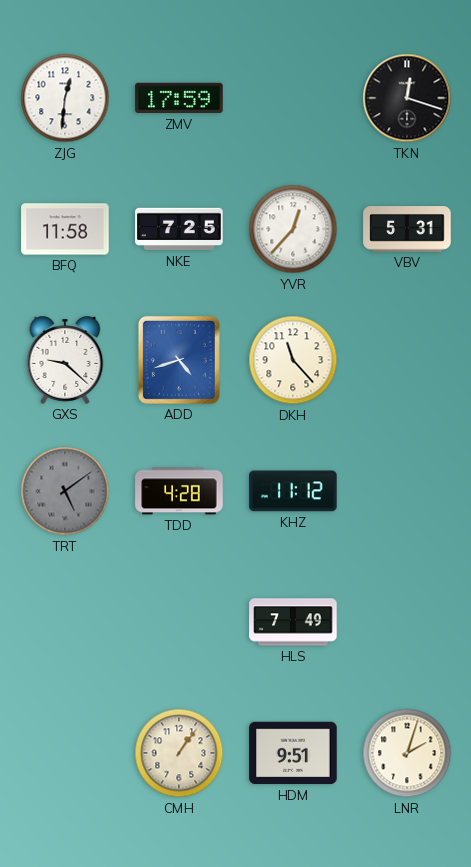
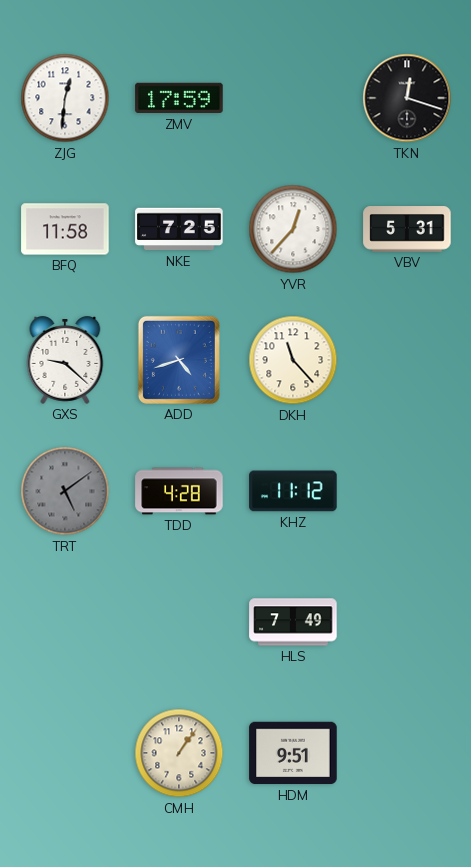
LNR: 2:03 -> none (407, 753)
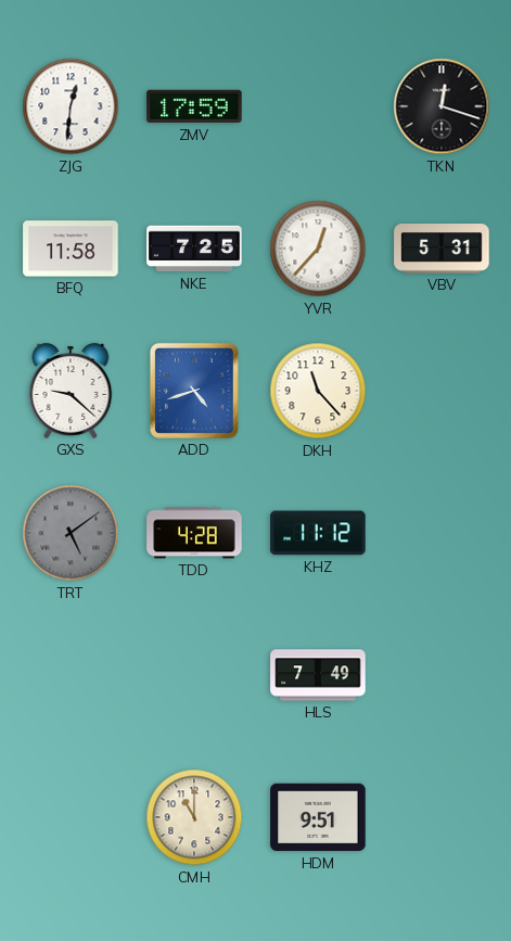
CMH: 1:06 -> 11:00 (194, 817)
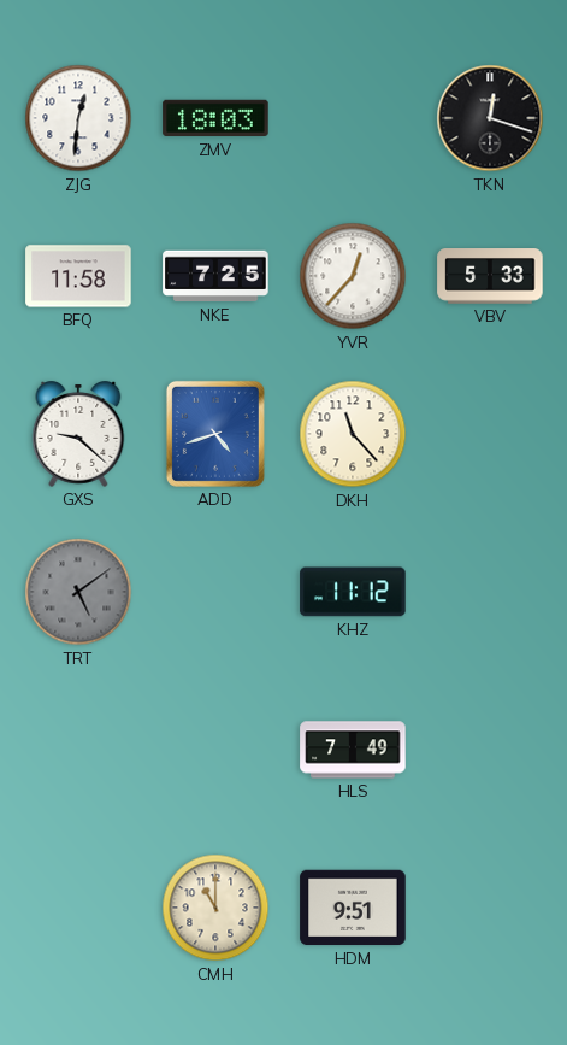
ZMV: 17:59 -> 18:03 (215, 118)
VBV: 5:31 -> 5:33 (490, 276)
TDD: 4:28 -> none (194, 533)
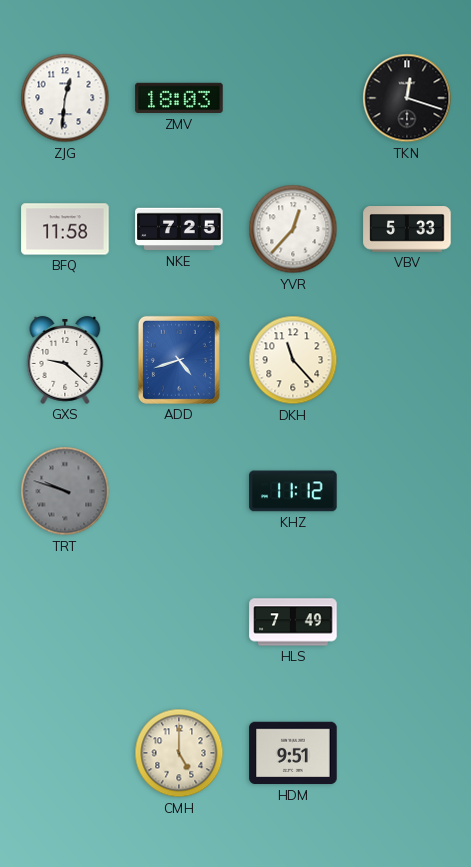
TRT: 5:09 -> 9:48 (65, 491)
CMH: 11:00 -> 5:00 (179, 753)
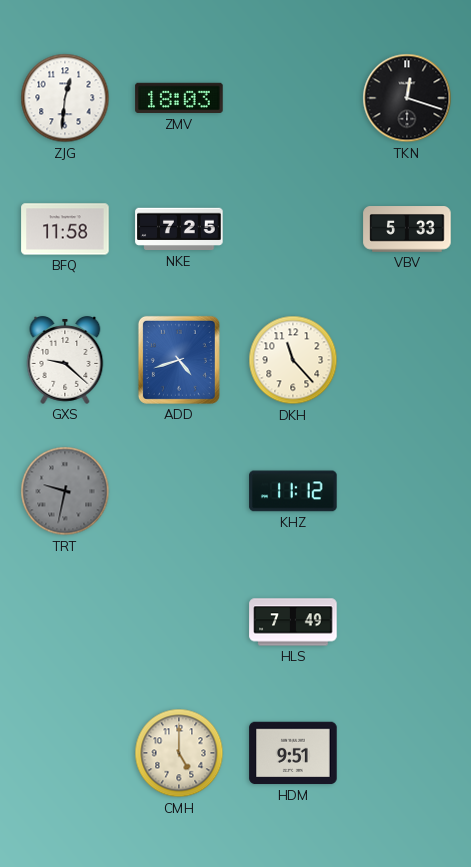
YVR: 12:37 -> none (293, 229)
TRT: 9:48 -> 9:32 (65, 491)
